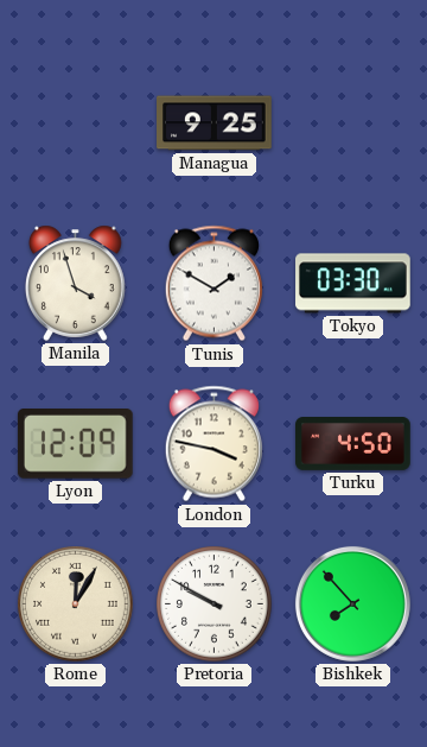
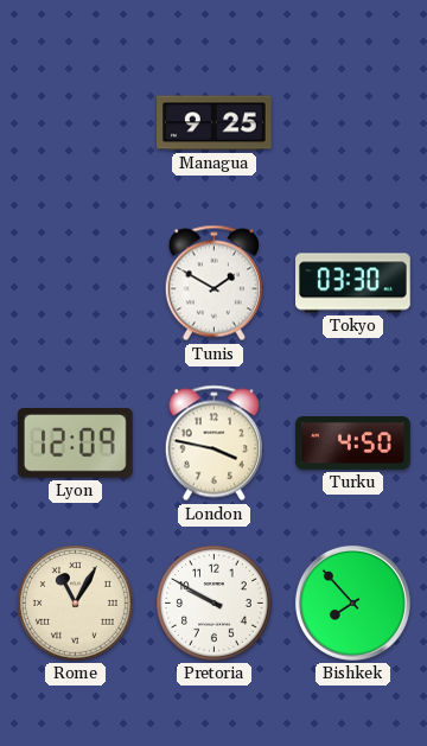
Manila: 3:57 -> none (76, 283)
Rome: 12:05 -> 11:05 (76, 604)
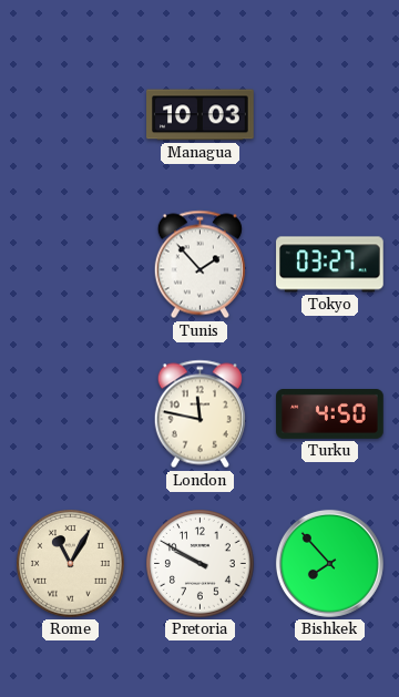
Managua: 9:25 -> 10:03 (201, 115)
Tunis: 1:50 -> 1:53 (199, 265)
Tokyo: 03:30 -> 03:27 (330, 265)
Lyon: 12:09 -> none (75, 444)
London: 3:47 -> 11:47 (199, 414)
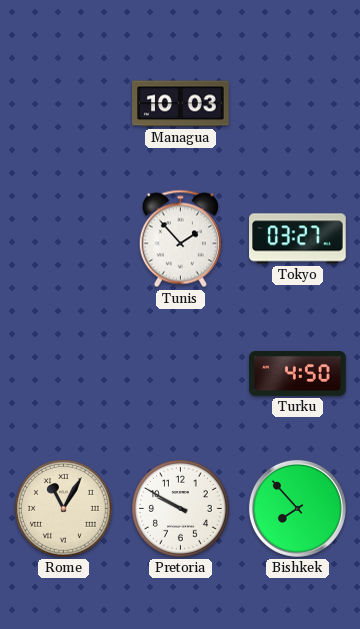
London: 11:47 -> none (199, 414)
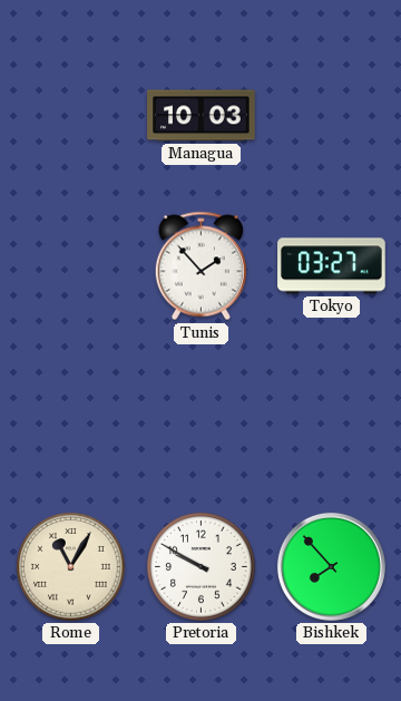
Turku: 4:50 -> none (298, 374)
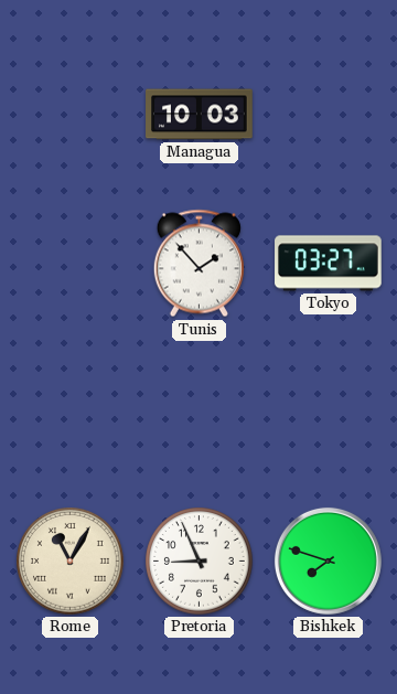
Pretoria: 9:50 -> 8:56 (200, 562)
Bishkek: 7:53 -> 7:48 (328, 560)
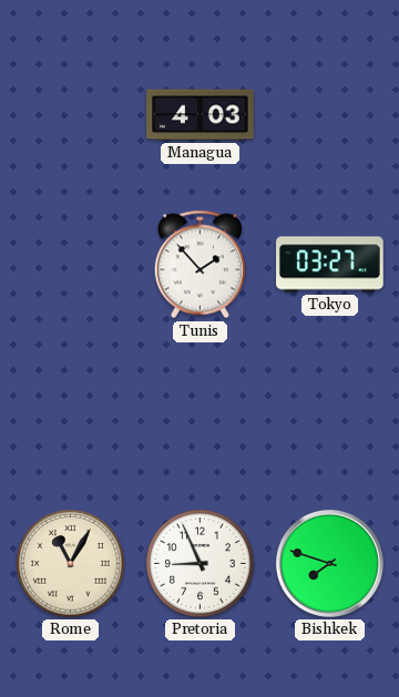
Managua: 10:03 -> 4:03 (201, 115)
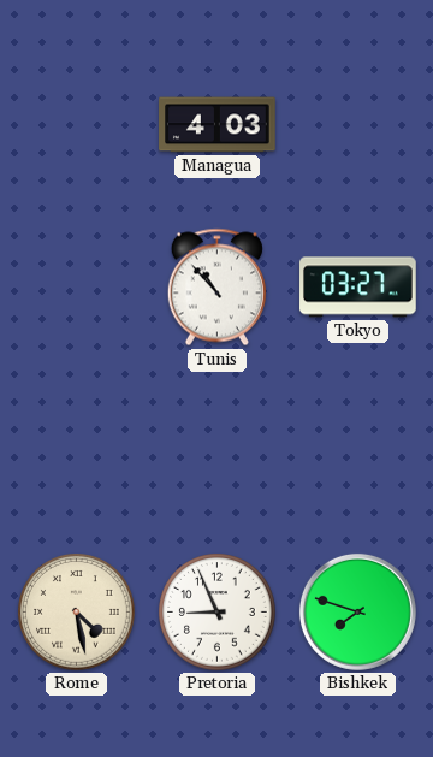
Tunis: 1:53 -> 10:53 (216, 288)
Rome: 11:05 -> 4:28 (77, 613)
